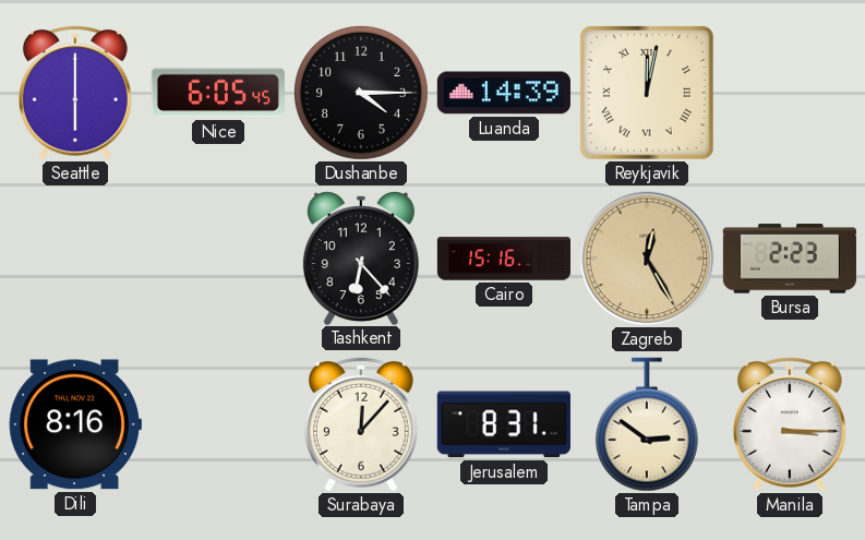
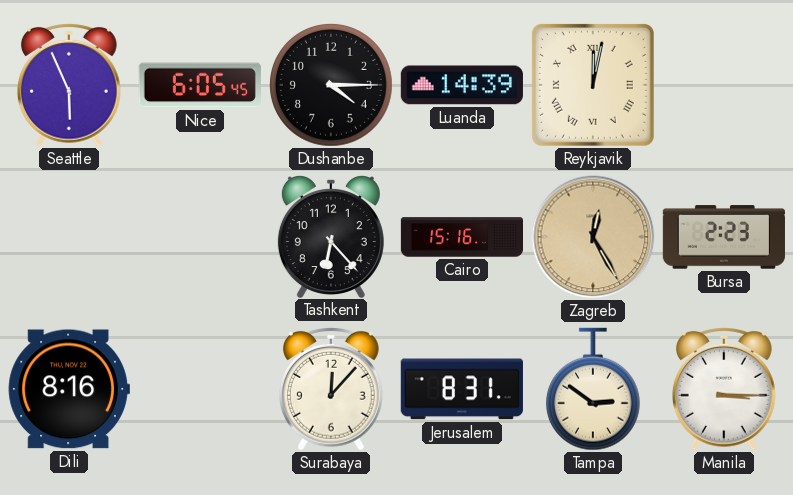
Seattle: 6:00 -> 5:56 (70, 85)
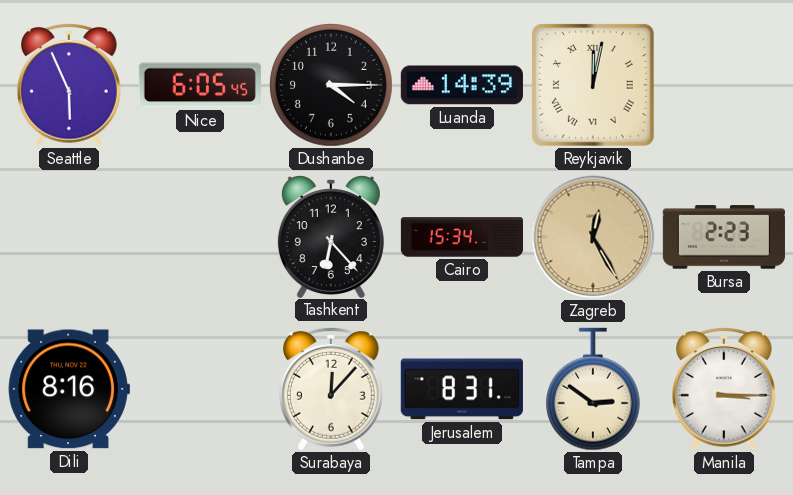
Cairo: 15:16 -> 15:34 (461, 237)
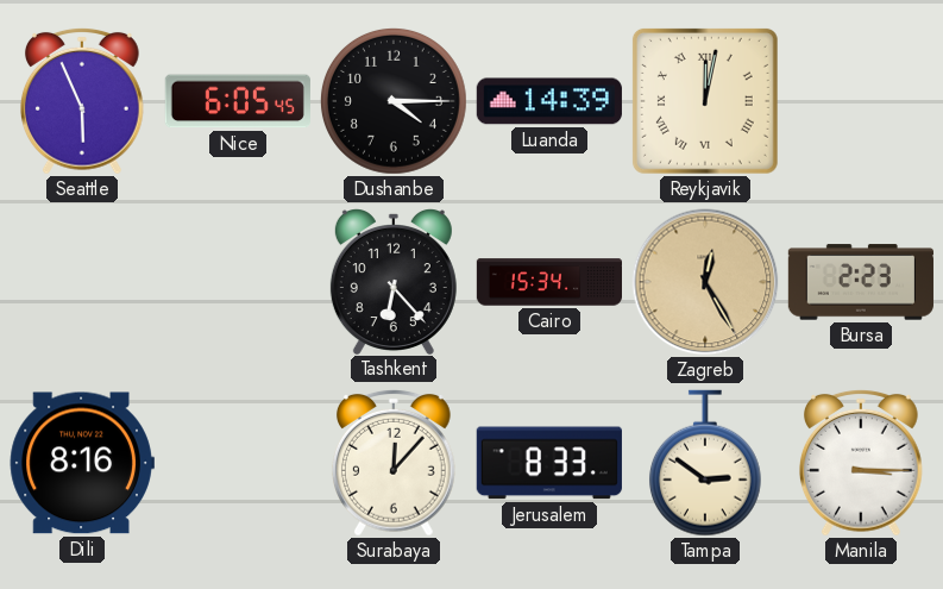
Jerusalem: 8:31 -> 8:33 (549, 463)
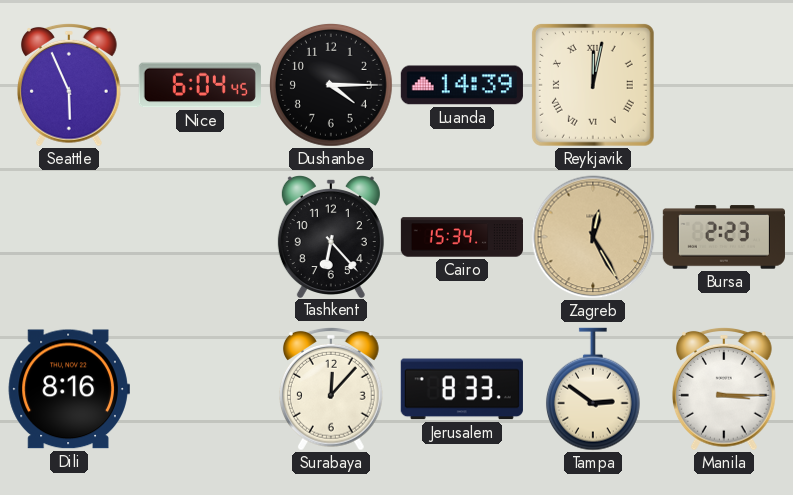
Nice: 6:05 -> 6:04 (200, 85)
